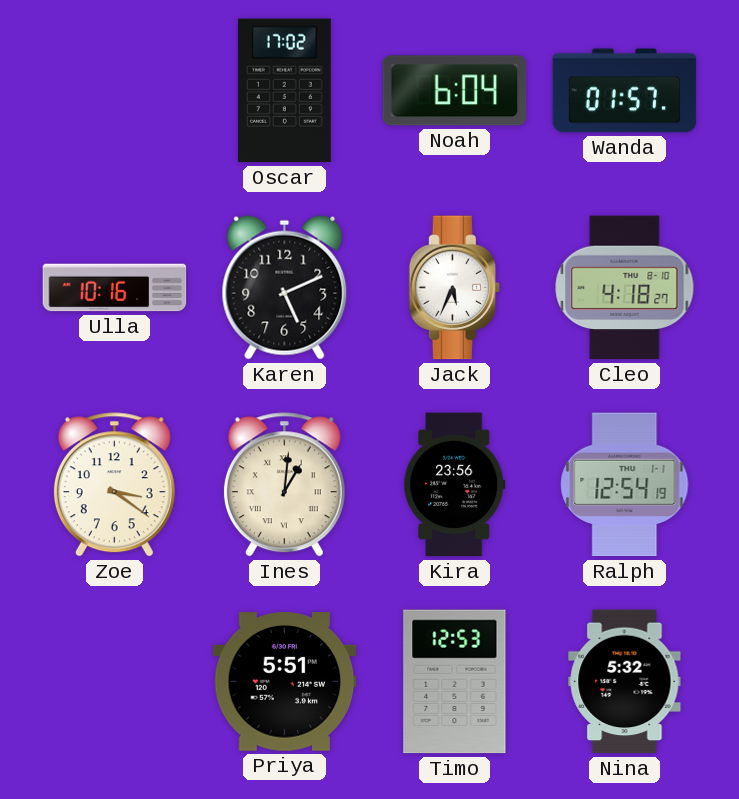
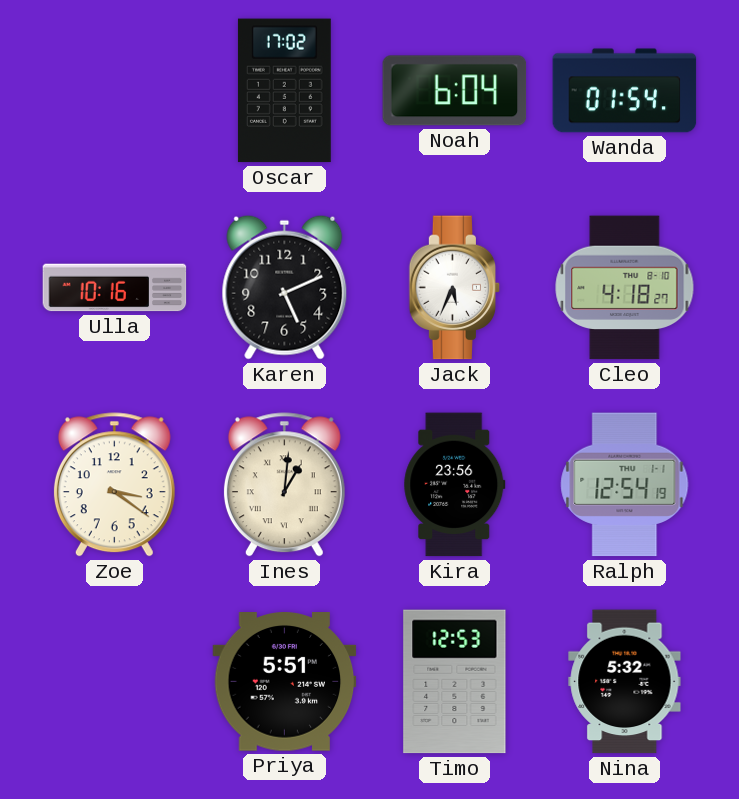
Wanda: 01:57 -> 01:54 (625, 91)
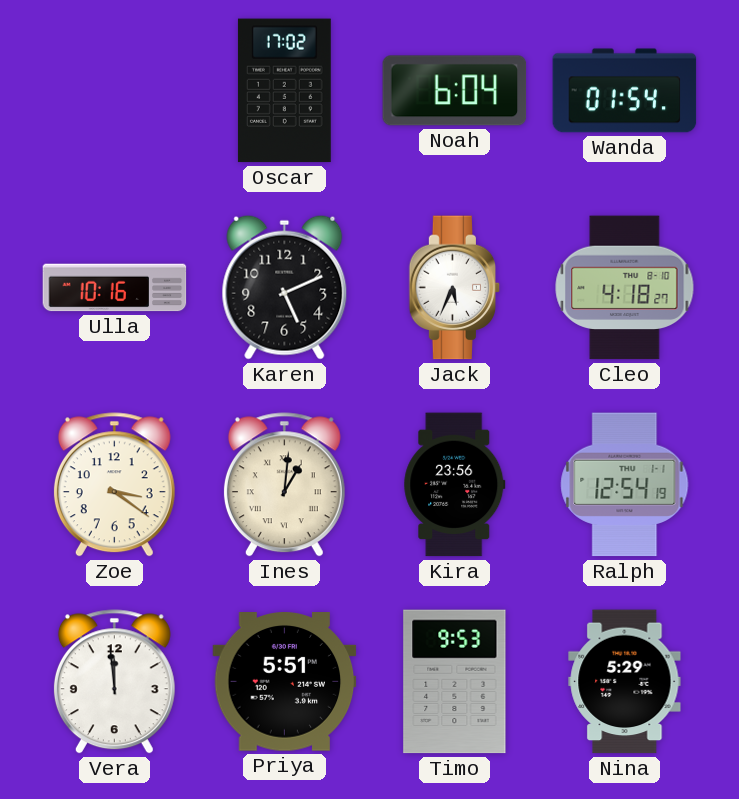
Vera: none -> 11:59 (114, 682)
Timo: 12:53 -> 9:53 (455, 682)
Nina: 5:32 -> 5:29 (625, 682)
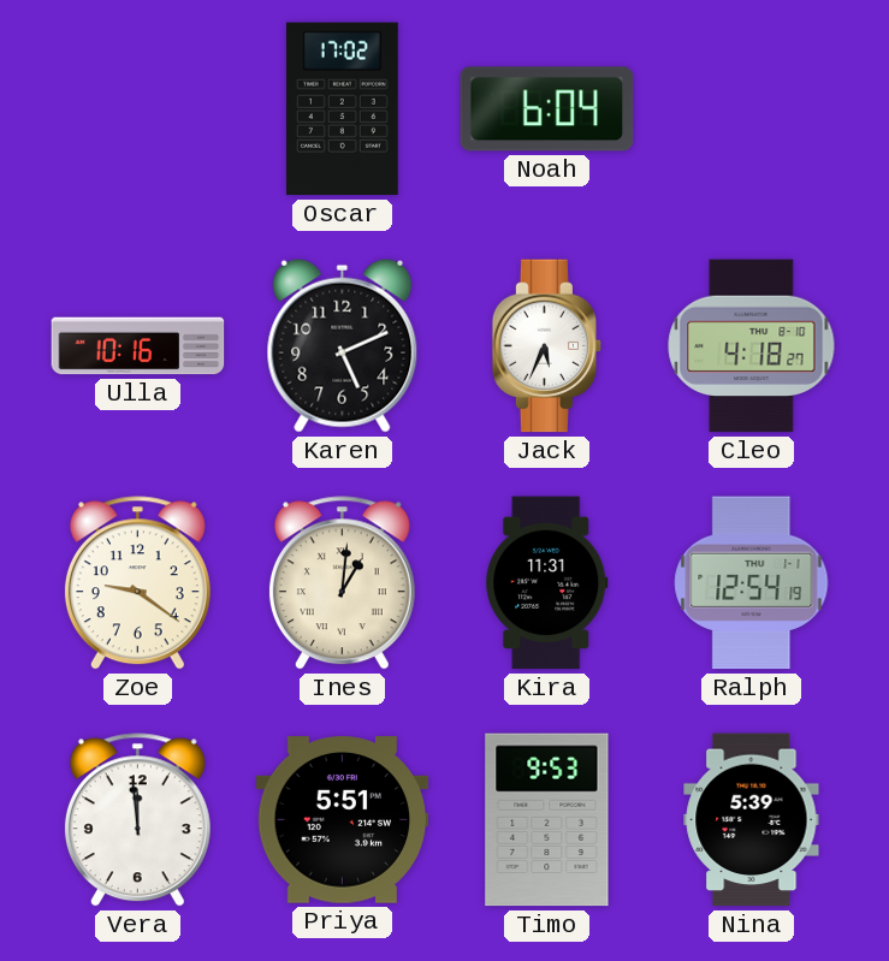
Wanda: 01:54 -> none (625, 91)
Zoe: 3:21 -> 9:21 (137, 583)
Kira: 23:56 -> 11:31 (547, 583)
Nina: 5:29 -> 5:39 (752, 820)
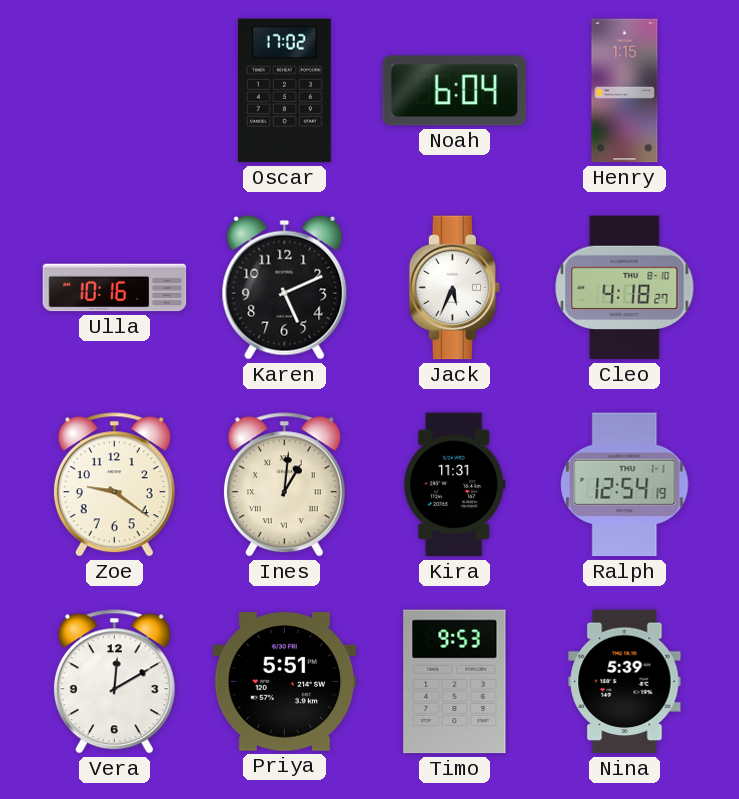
Henry: none -> 1:15 (625, 91)
Vera: 11:59 -> 12:10 (114, 682)
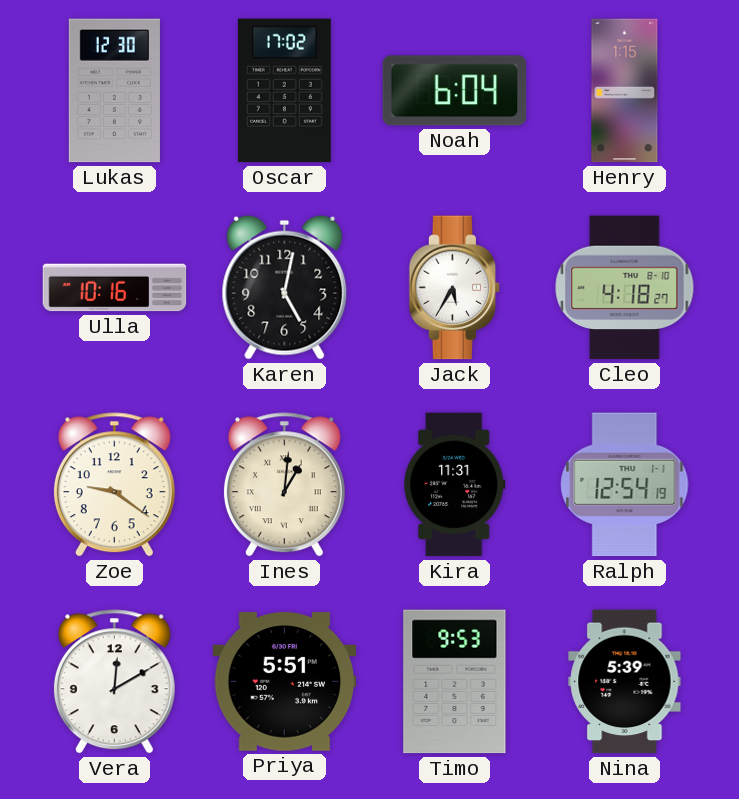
Lukas: none -> 12:30 (114, 91)
Karen: 5:11 -> 5:02 (285, 287)
Jack: 5:34 -> 5:35 (455, 288)
